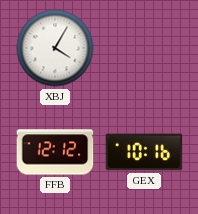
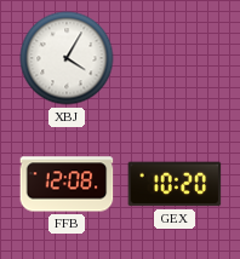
FFB: 12:12 -> 12:08 (67, 184)
GEX: 10:16 -> 10:20 (175, 184)
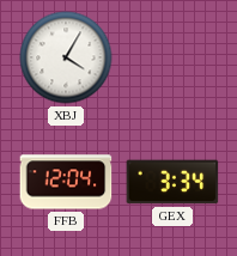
FFB: 12:08 -> 12:04 (66, 182)
GEX: 10:20 -> 3:34 (172, 182)
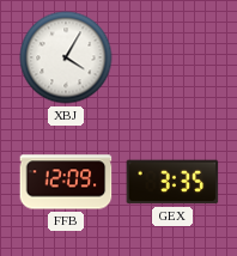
FFB: 12:04 -> 12:09 (66, 182)
GEX: 3:34 -> 3:35 (172, 182)
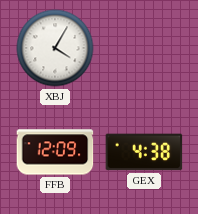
GEX: 3:35 -> 4:38 (144, 152)
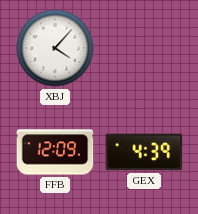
XBJ: 4:05 -> 4:07 (55, 48)
GEX: 4:38 -> 4:39 (144, 152)
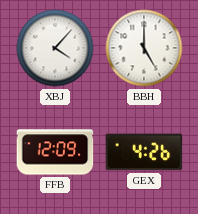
BBH: none -> 5:00 (144, 48)
GEX: 4:39 -> 4:26 (144, 152)
